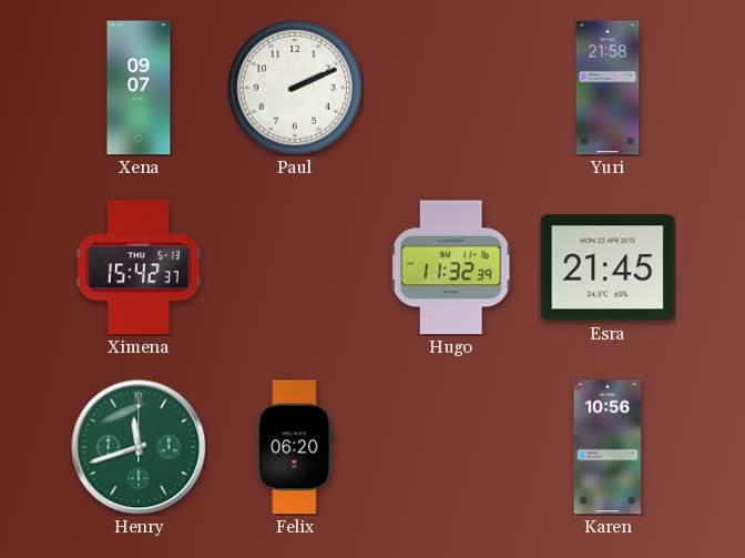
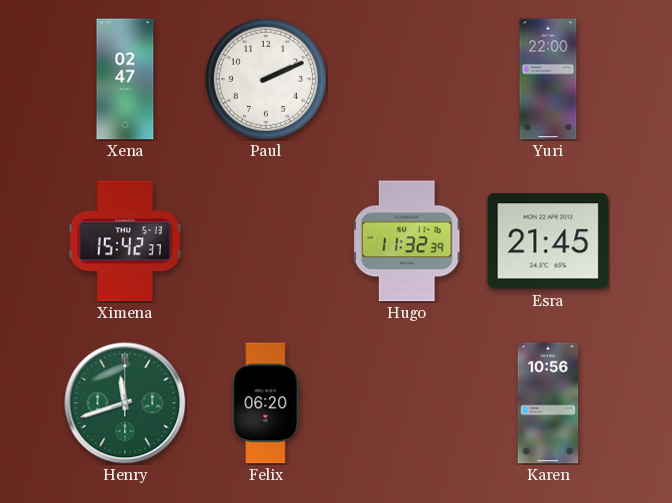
Xena: 09:07 -> 02:47 (125, 79)
Yuri: 21:58 -> 22:00 (548, 79)
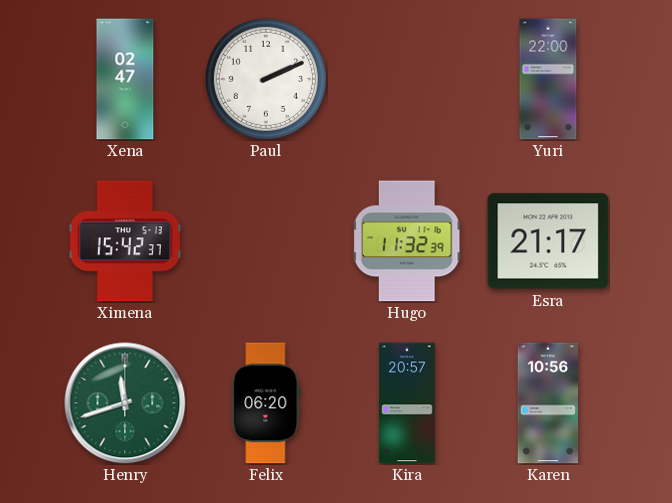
Esra: 21:45 -> 21:17 (548, 241)
Kira: none -> 20:57 (408, 403)
